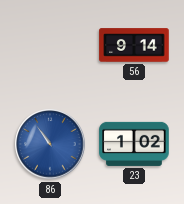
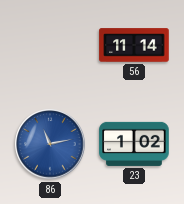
56: 9:14 -> 11:14 (134, 45)
86: 10:54 -> 11:13 (50, 144)
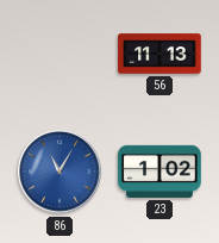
56: 11:14 -> 11:13 (159, 54)
86: 11:13 -> 11:05 (60, 172)
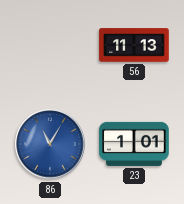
23: 1:02 -> 1:01 (134, 144)
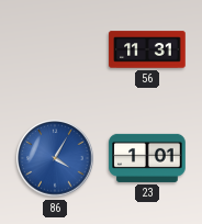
56: 11:13 -> 11:31 (147, 49)
86: 11:05 -> 4:05 (55, 158)
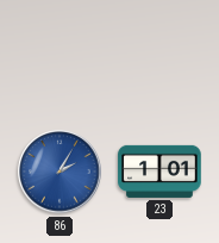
56: 11:31 -> none (147, 49)
86: 4:05 -> 2:05 (60, 172)
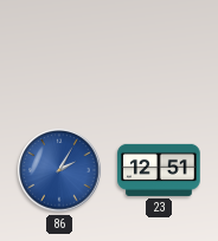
23: 1:01 -> 12:51 (159, 170)
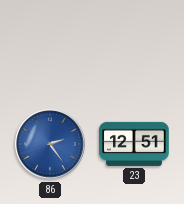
86: 2:05 -> 2:24 (50, 144)
